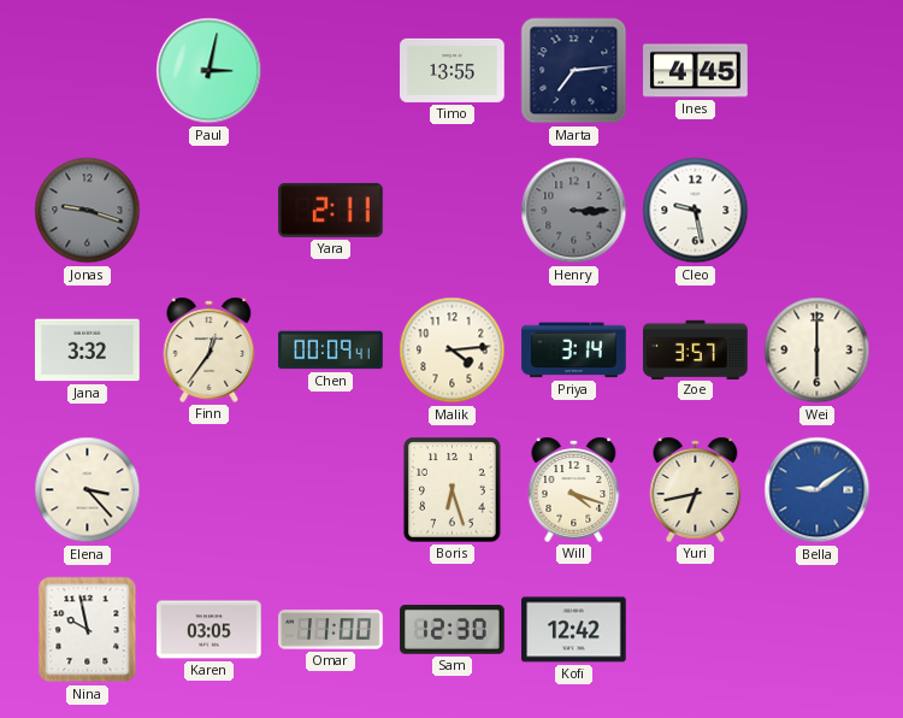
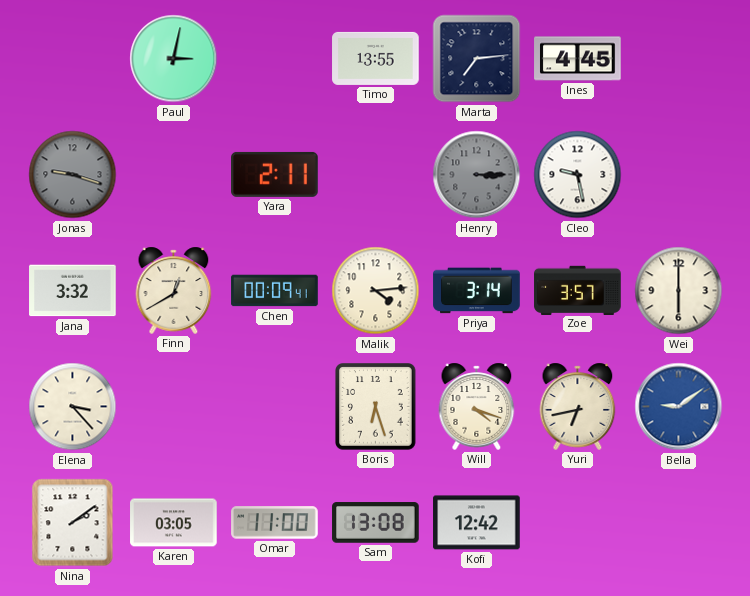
Finn: 12:36 -> 12:40 (174, 290)
Nina: 9:58 -> 2:09 (73, 523)
Sam: 12:30 -> 13:08 (376, 523)
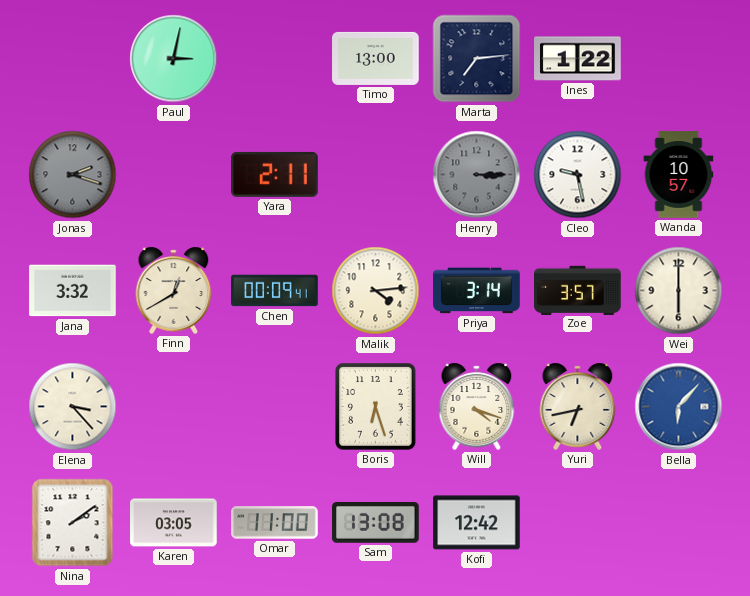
Timo: 13:55 -> 13:00 (376, 58)
Ines: 4:45 -> 1:22 (578, 59)
Jonas: 9:18 -> 2:18 (73, 175)
Wanda: none -> 10:57 (679, 175)
Bella: 9:09 -> 6:07 (679, 407)
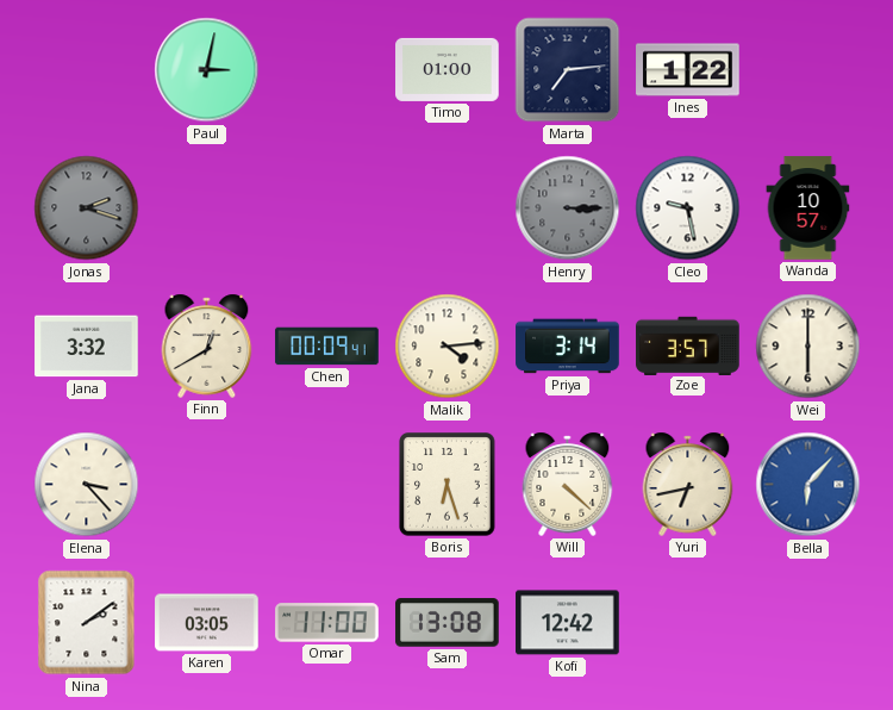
Timo: 13:00 -> 01:00 (448, 69)
Yara: 2:11 -> none (275, 174)
Will: 4:18 -> 4:22 (568, 484)
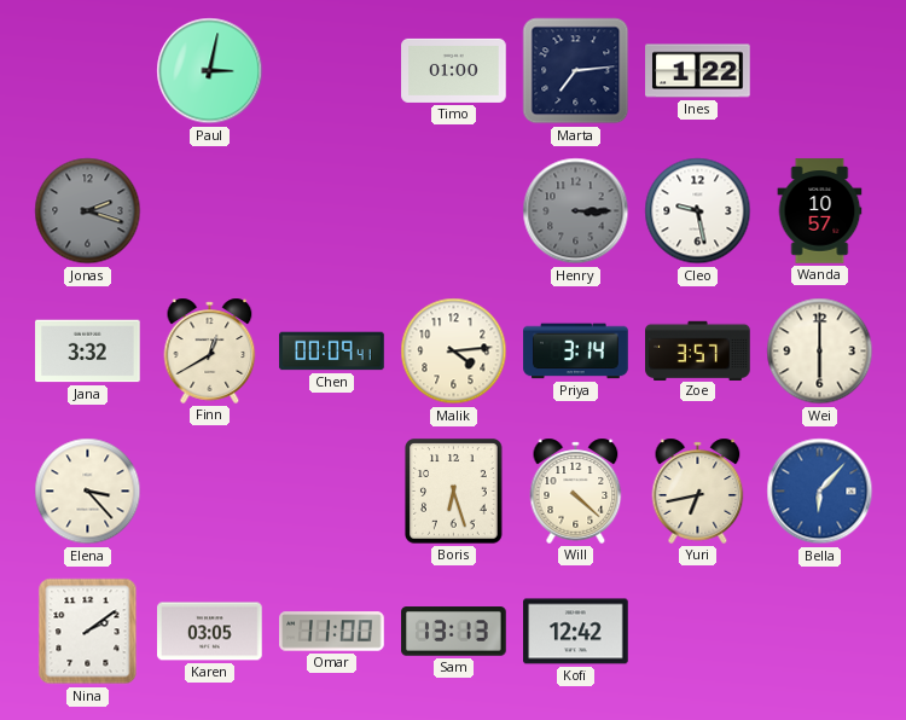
Sam: 13:08 -> 13:13 (454, 632)
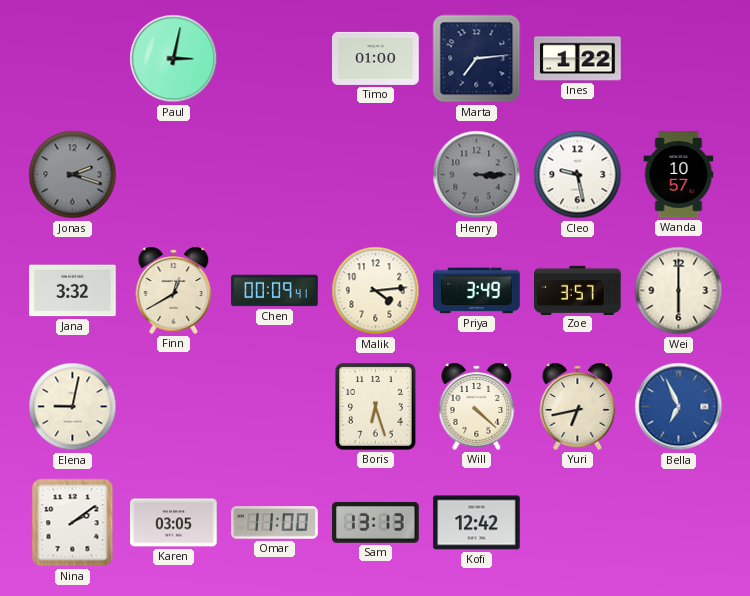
Priya: 3:14 -> 3:49 (477, 291)
Elena: 3:23 -> 9:02 (73, 407)
Bella: 6:07 -> 6:56 (679, 407)
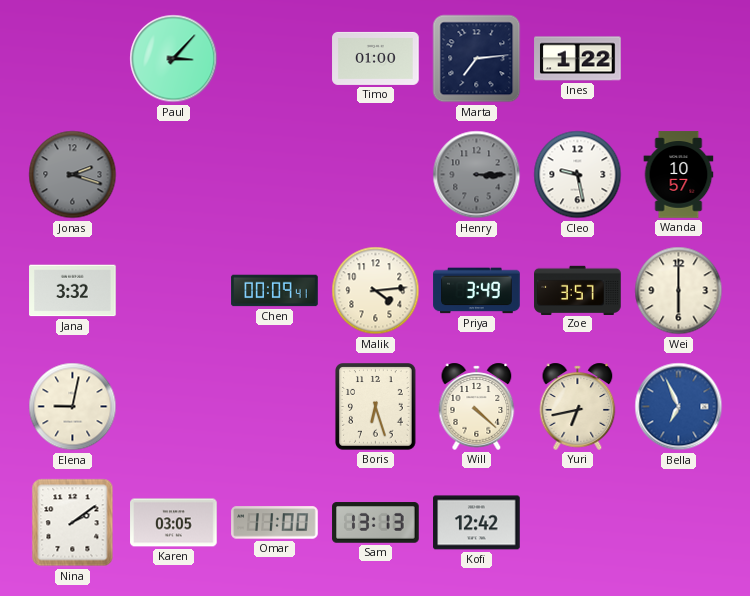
Paul: 3:02 -> 3:07 (174, 59)
Finn: 12:40 -> none (174, 290)
